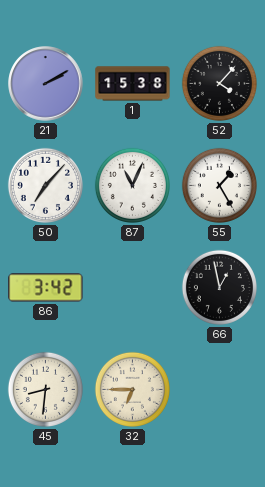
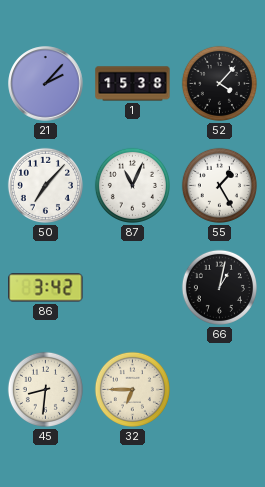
21: 2:10 -> 2:07 (46, 84)
66: 12:58 -> 1:02 (219, 287)
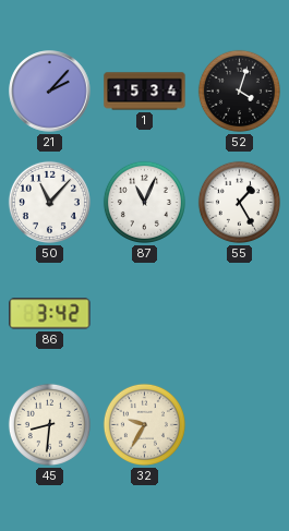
1: 15:38 -> 15:34 (145, 92)
52: 4:07 -> 4:03 (239, 90)
50: 7:07 -> 11:07 (49, 202)
66: 1:02 -> none (219, 287)
32: 6:45 -> 9:35 (144, 424)
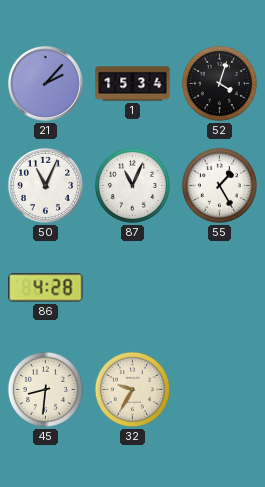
50: 11:07 -> 11:04 (45, 185)
86: 3:42 -> 4:28 (46, 288)
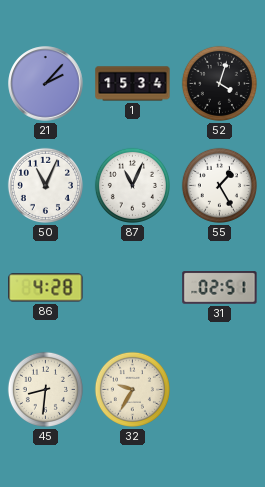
31: none -> 02:51 (220, 288)
